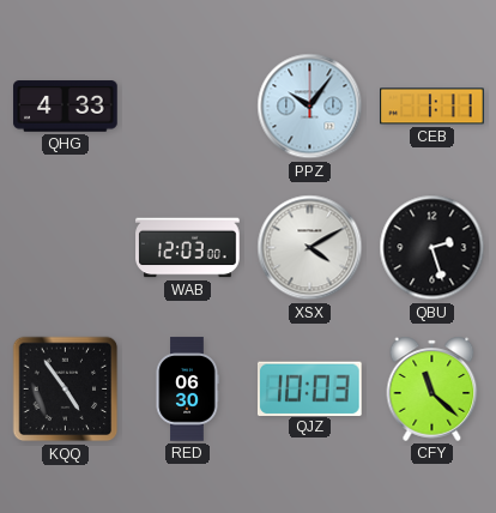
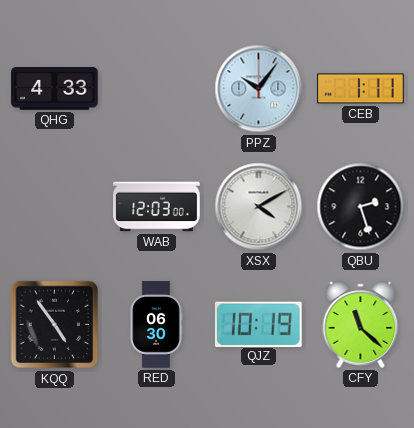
QJZ: 10:03 -> 10:19 (258, 324)
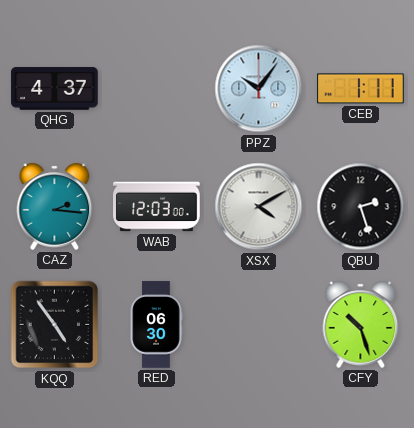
QHG: 4:33 -> 4:37 (55, 89)
CAZ: none -> 2:16 (55, 206)
QJZ: 10:19 -> none (258, 324)
CFY: 11:22 -> 10:27 (361, 324)
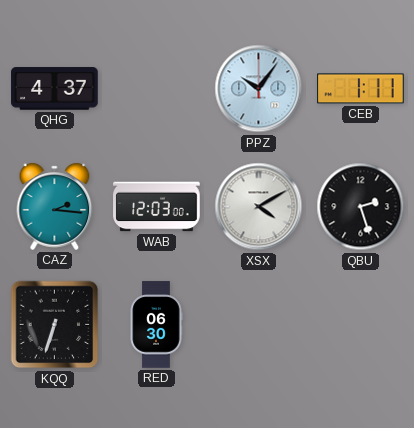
KQQ: 4:54 -> 6:33 (55, 325)
CFY: 10:27 -> none (361, 324)
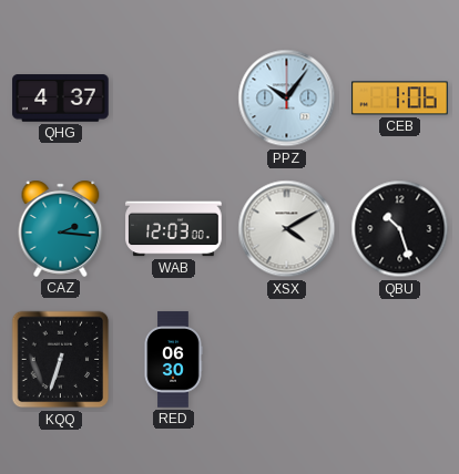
CEB: 1:11 -> 1:06 (400, 99)
QBU: 2:27 -> 10:27 (400, 229)
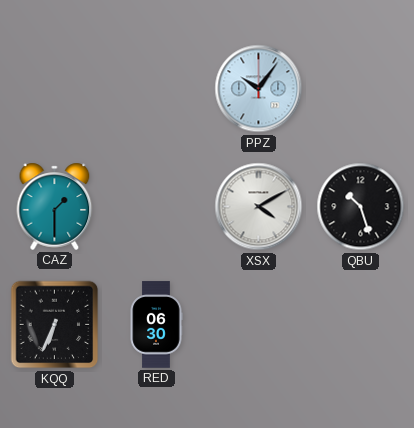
QHG: 4:37 -> none (61, 99)
CEB: 1:06 -> none (400, 99)
CAZ: 2:16 -> 1:30 (55, 206)
WAB: 12:03 -> none (174, 229)
KQQ: 6:33 -> 6:34 (55, 325)
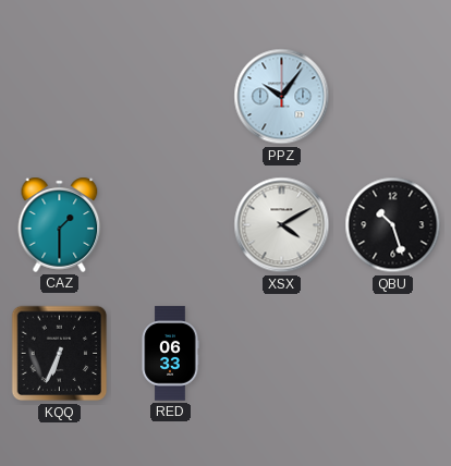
RED: 06:30 -> 06:33 (170, 354)
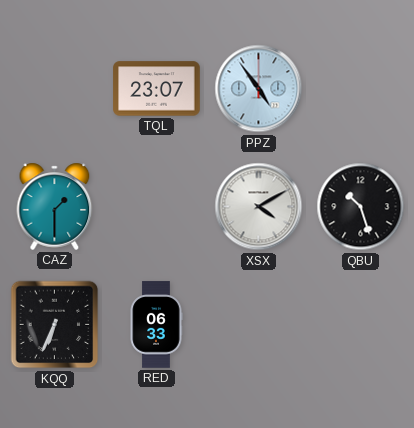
TQL: none -> 23:07 (157, 89)
PPZ: 10:06 -> 4:54 (259, 89)
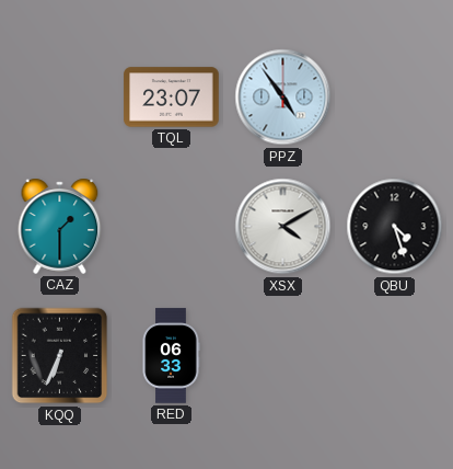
QBU: 10:27 -> 4:27 (395, 227)
